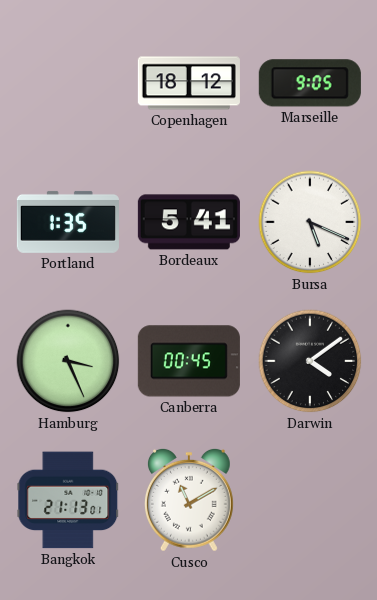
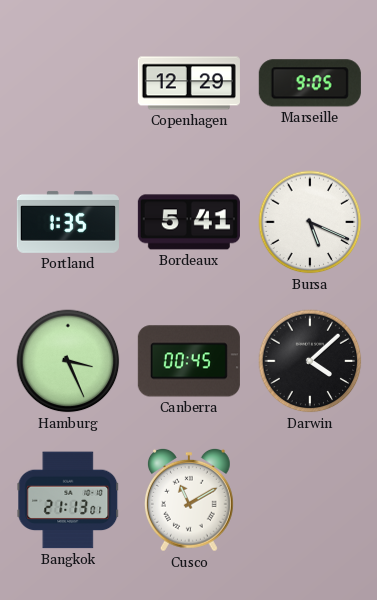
Copenhagen: 18:12 -> 12:29 (189, 83)
Darwin: 4:09 -> 4:08 (310, 361)
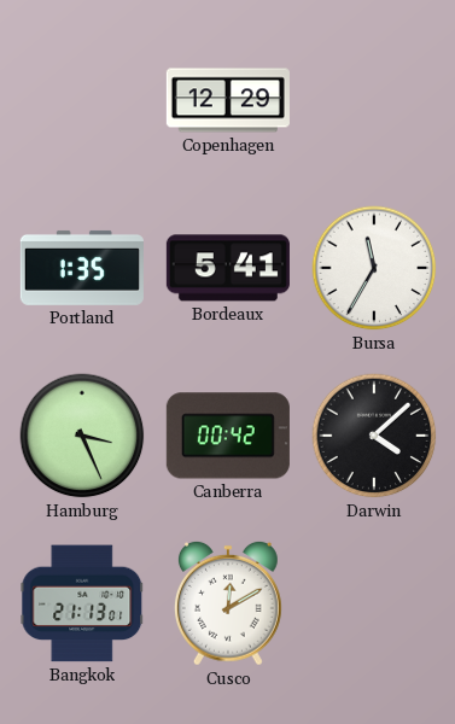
Marseille: 9:05 -> none (310, 83)
Bursa: 5:19 -> 11:35 (374, 268)
Canberra: 00:45 -> 00:42 (228, 436)
Cusco: 11:10 -> 12:10 (228, 603)
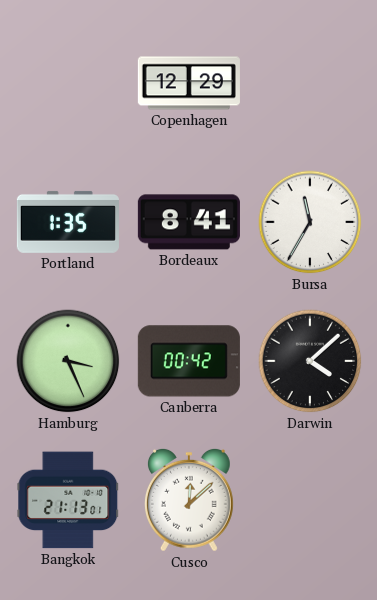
Bordeaux: 5:41 -> 8:41 (189, 222)
Cusco: 12:10 -> 12:08 (189, 500)
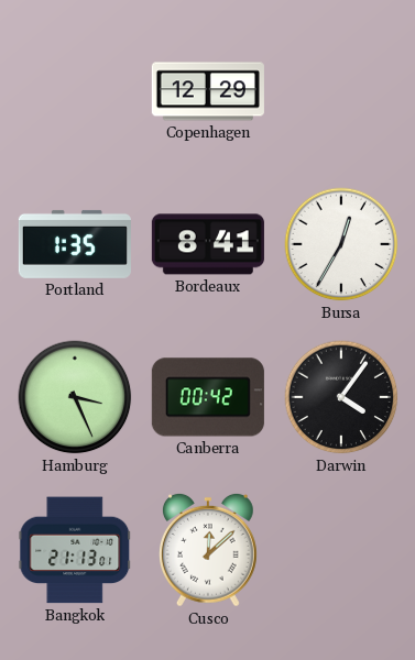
Bursa: 11:35 -> 12:35 (341, 244)
Darwin: 4:08 -> 4:06 (341, 397)
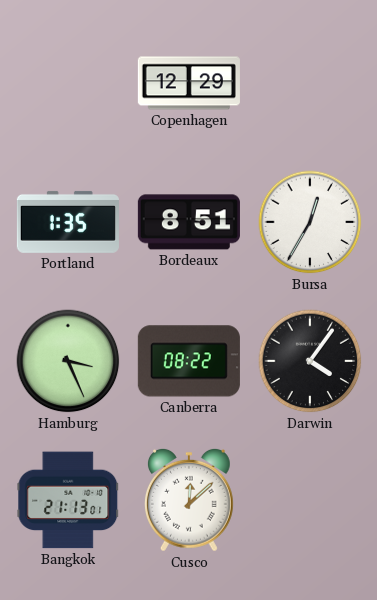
Bordeaux: 8:41 -> 8:51 (189, 222)
Canberra: 00:42 -> 08:22 (189, 361)
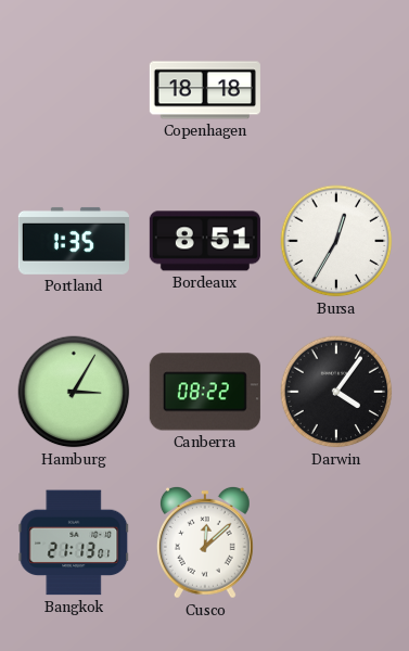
Copenhagen: 12:29 -> 18:18 (205, 90)
Hamburg: 3:26 -> 3:05 (74, 392)
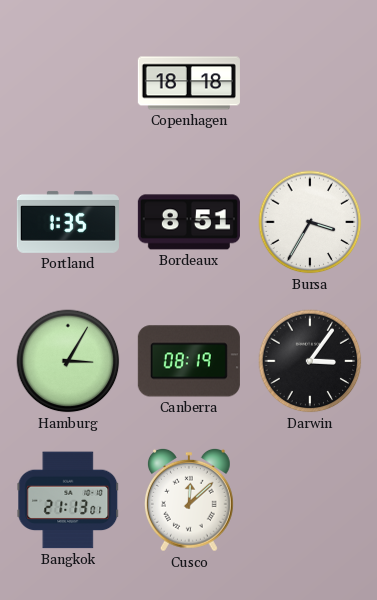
Bursa: 12:35 -> 3:35 (310, 222)
Canberra: 08:22 -> 08:19 (189, 361)
Darwin: 4:06 -> 3:06 (310, 361)
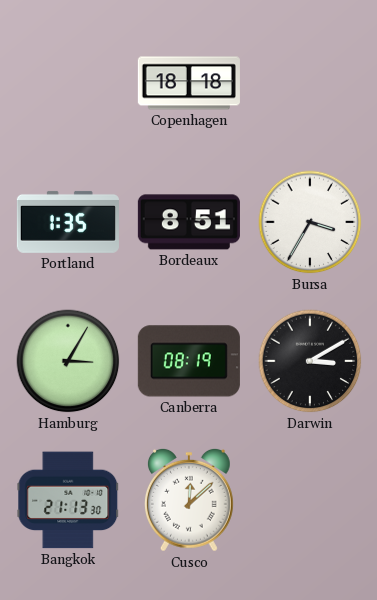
Darwin: 3:06 -> 3:10 (310, 361)
Bangkok: 21:13:01 -> 21:13:30 (68, 500)
